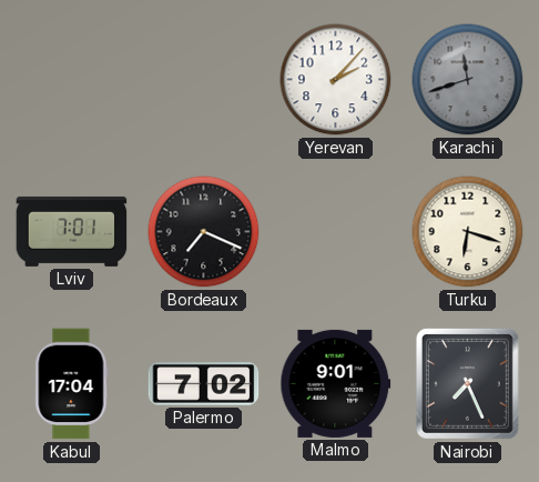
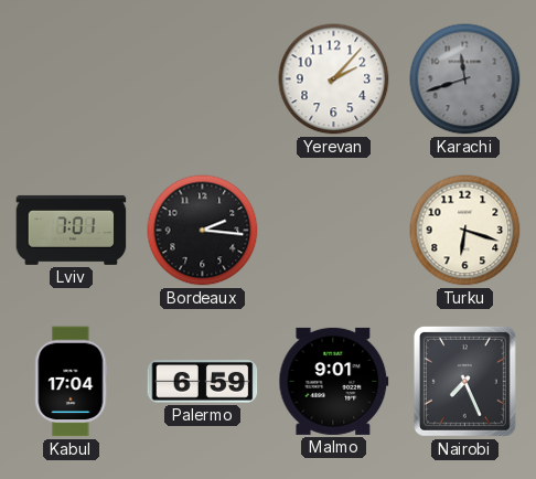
Bordeaux: 7:19 -> 2:16 (203, 231)
Palermo: 7:02 -> 6:59 (203, 382)
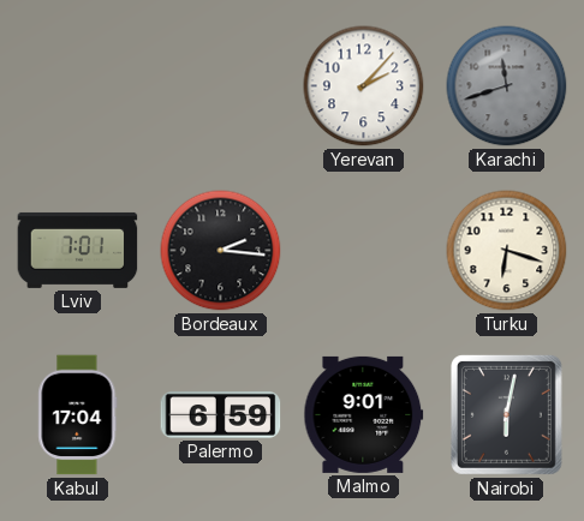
Nairobi: 7:26 -> 6:02 (506, 414)
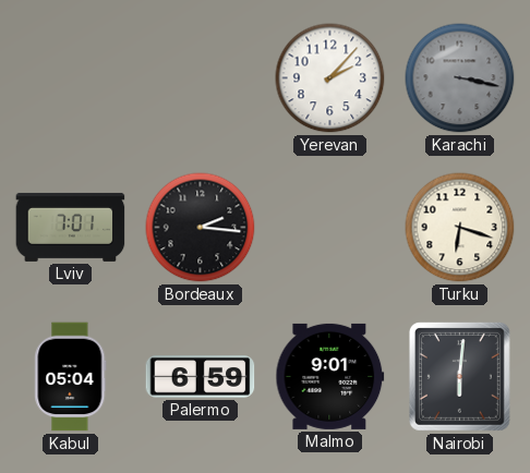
Karachi: 11:42 -> 3:17 (460, 78)
Kabul: 17:04 -> 05:04 (71, 377)
Nairobi: 6:02 -> 6:01 (459, 376)
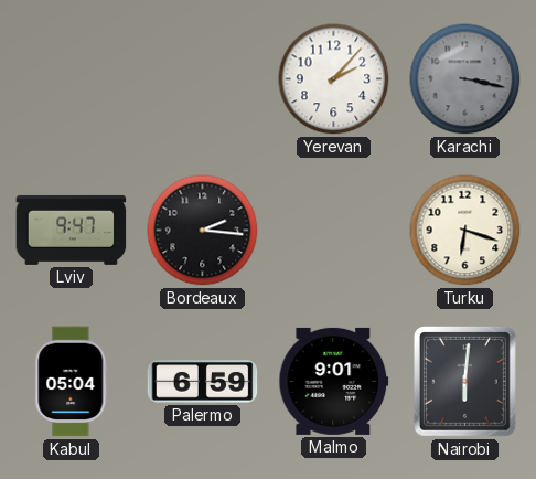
Lviv: 7:01 -> 9:47 (72, 230)
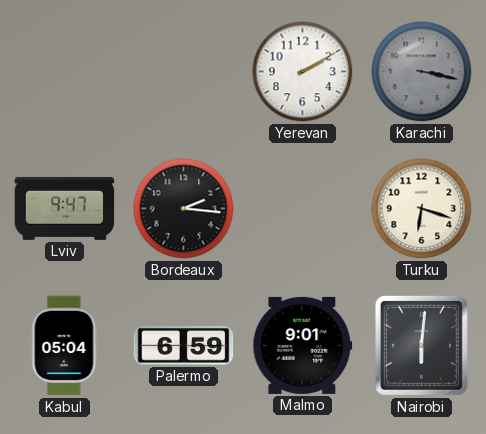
Yerevan: 2:07 -> 2:10 (303, 72)
